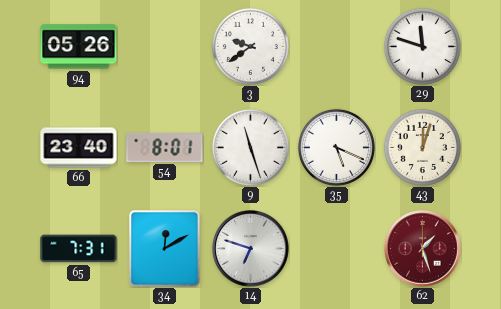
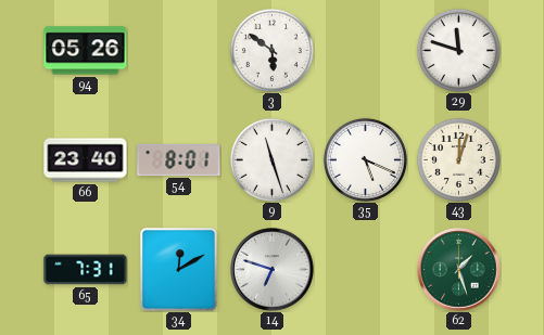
3: 9:39 -> 5:51 (271, 50)
62 dial: burgundy -> green (459, 270)
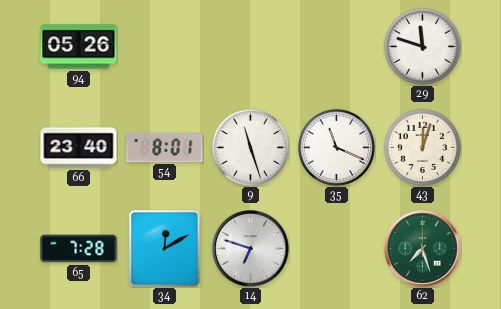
3: 5:51 -> none (271, 50)
35: 5:19 -> 11:19 (336, 147)
65: 7:31 -> 7:28 (79, 249)
62: 1:27 -> 7:27 (423, 249)
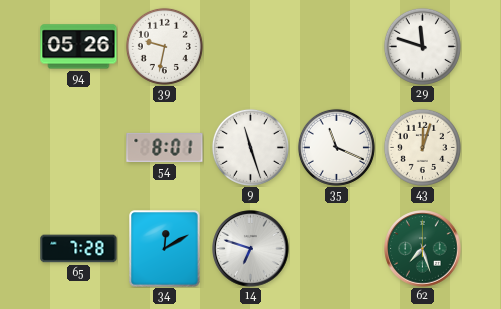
39: none -> 9:32 (164, 46)
66: 23:40 -> none (79, 148)
